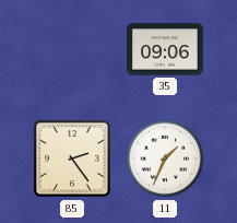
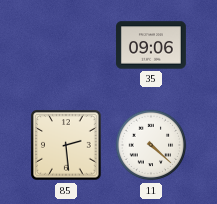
85: 2:24 -> 2:29 (66, 145)
11: 1:34 -> 4:22 (151, 145)
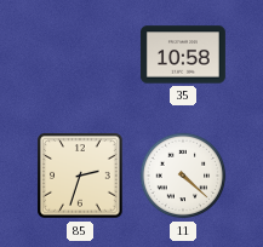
35: 09:06 -> 10:58 (183, 54)
85: 2:29 -> 2:33 (80, 176)
